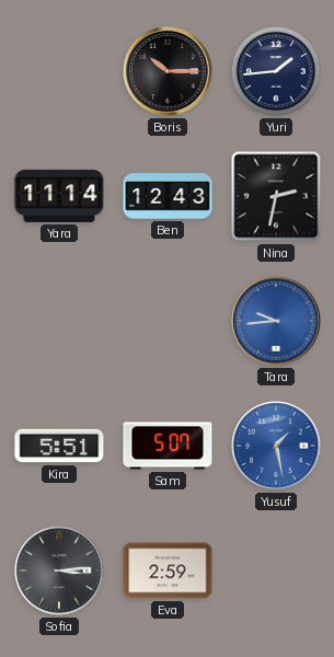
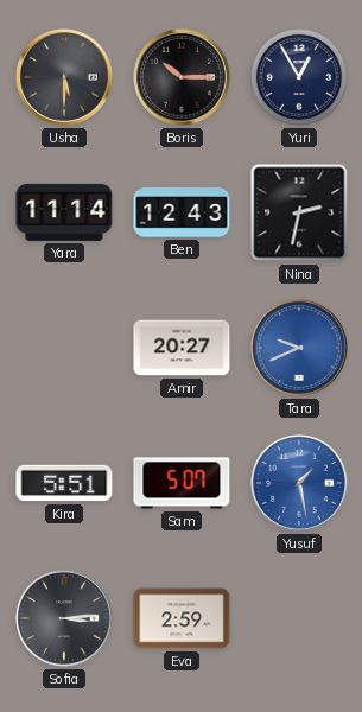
Usha: none -> 5:30 (65, 78)
Yuri: 1:44 -> 12:55 (299, 77)
Amir: none -> 20:27 (182, 348)
Tara: 9:44 -> 9:41 (300, 349)
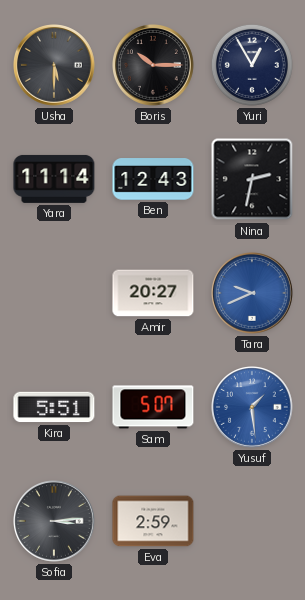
Yusuf: 1:28 -> 1:29 (253, 408)
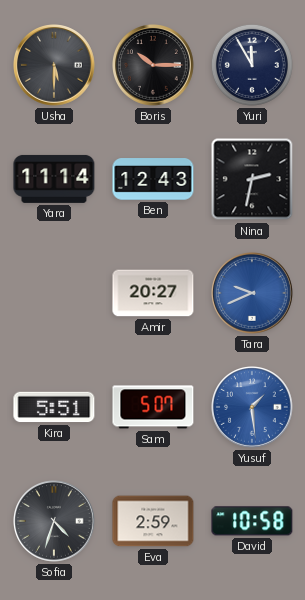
Yuri: 12:55 -> 11:55 (252, 65)
Sofia: 3:14 -> 4:33 (55, 522)
David: none -> 10:58 (252, 521)
